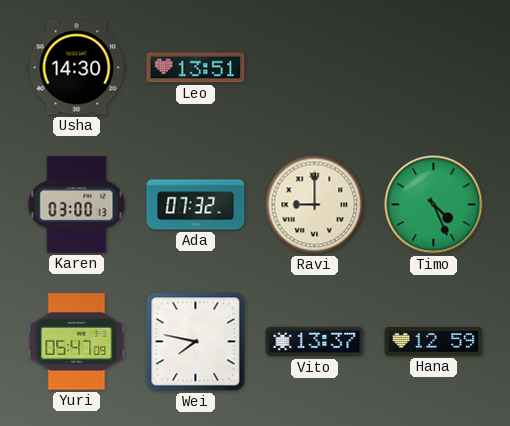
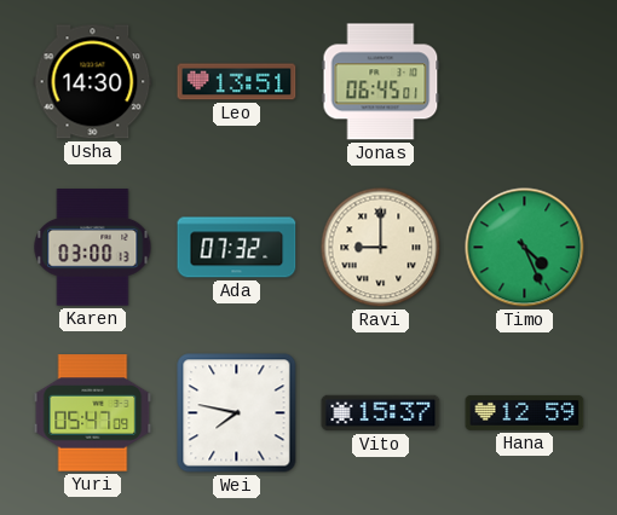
Jonas: none -> 06:45 (381, 82)
Vito: 13:37 -> 15:37 (381, 413)
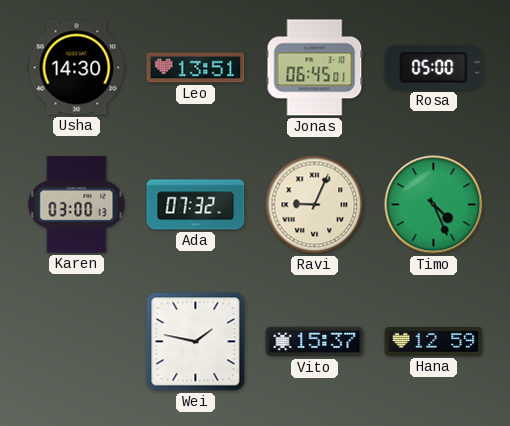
Rosa: none -> 05:00 (434, 67)
Ravi: 9:00 -> 9:04 (315, 205)
Yuri: 05:47 -> none (93, 413)
Wei: 7:47 -> 1:47 (196, 342)
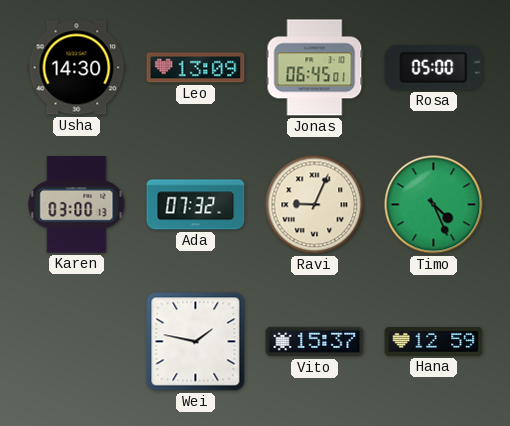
Leo: 13:51 -> 13:09 (196, 68)
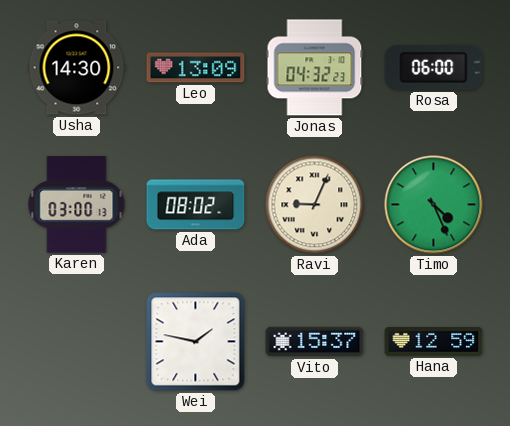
Jonas: 06:45 -> 04:32 (315, 68)
Rosa: 05:00 -> 06:00 (434, 67)
Ada: 07:32 -> 08:02 (196, 205)
